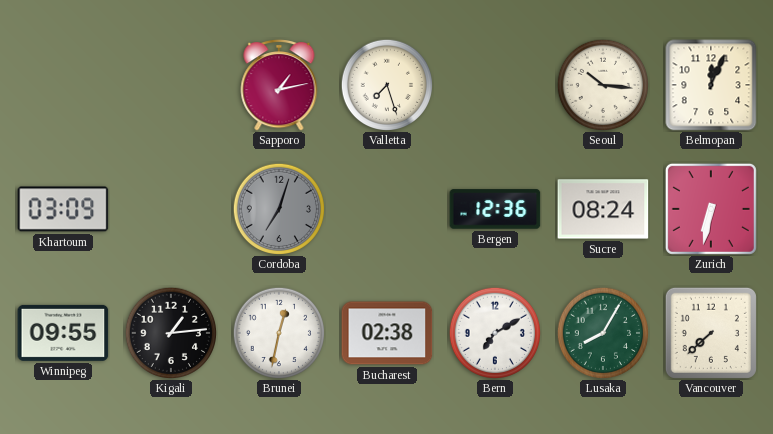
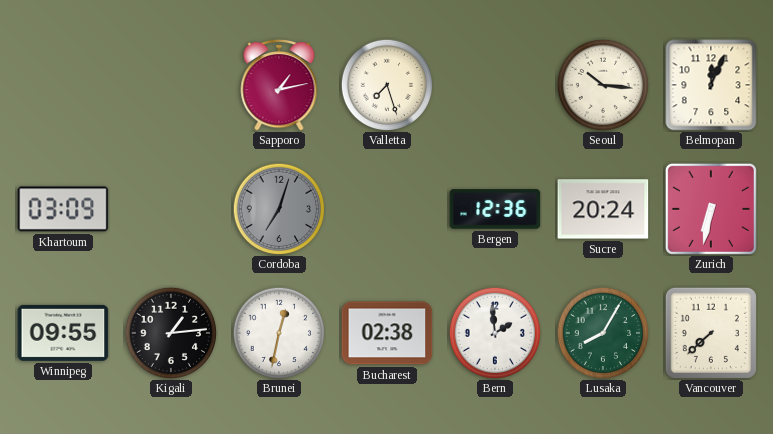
Sucre: 08:24 -> 20:24 (603, 209)
Bern: 7:10 -> 1:59 (494, 332)
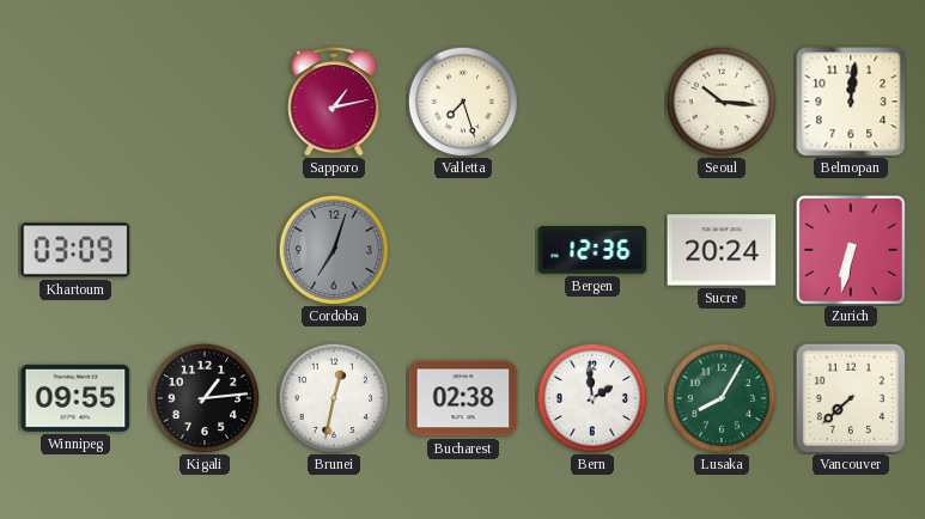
Belmopan: 12:04 -> 12:01 (851, 102)
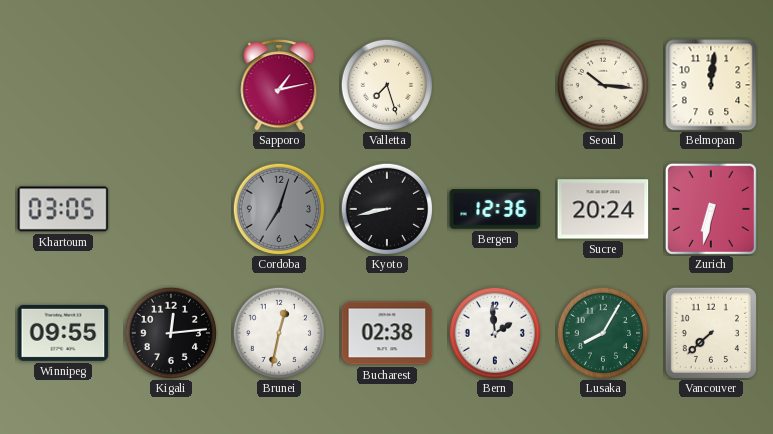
Khartoum: 03:09 -> 03:05 (63, 209)
Kyoto: none -> 8:43 (386, 208)
Kigali: 1:14 -> 12:14 (170, 332)
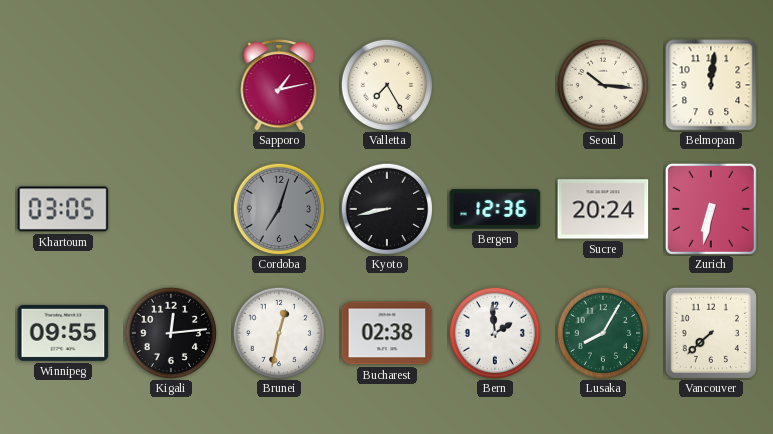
Valletta: 7:27 -> 7:25 (386, 84)
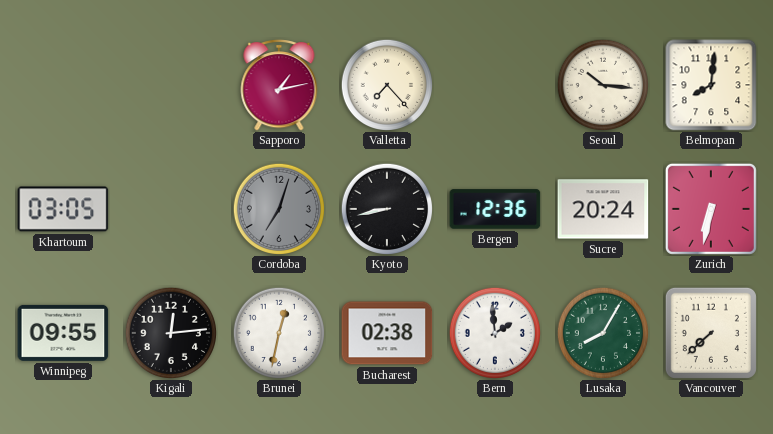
Valletta: 7:25 -> 7:23 (386, 84)
Belmopan: 12:01 -> 8:01 (711, 85)
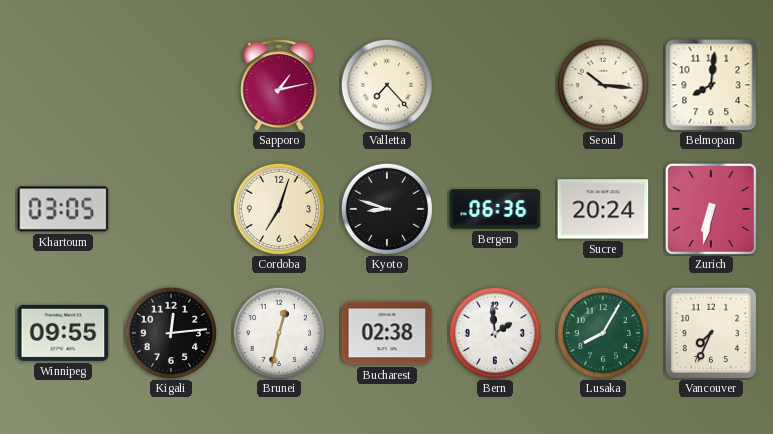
Cordoba dial: grey -> cream (278, 208)
Kyoto: 8:43 -> 8:48 (386, 208)
Bergen: 12:36 -> 06:36 (495, 209)
Vancouver: 7:38 -> 7:34 (711, 333)
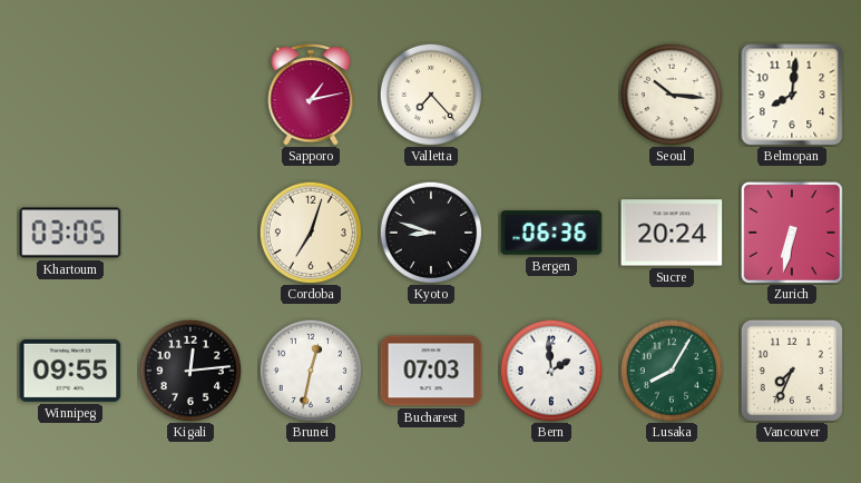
Bucharest: 02:38 -> 07:03 (431, 371)
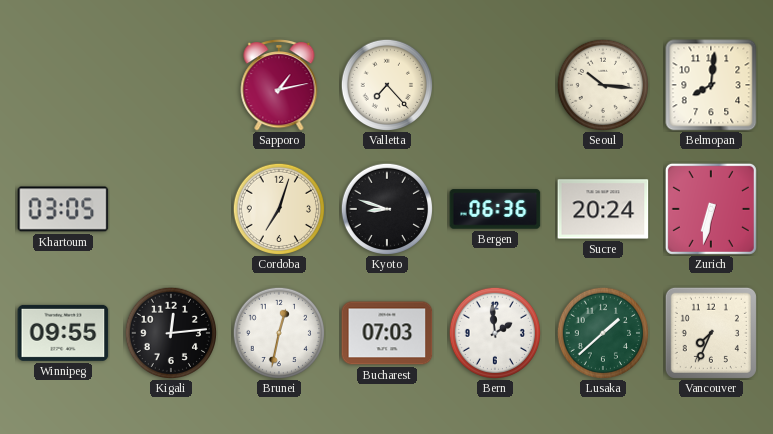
Lusaka: 8:05 -> 1:38 (602, 332)
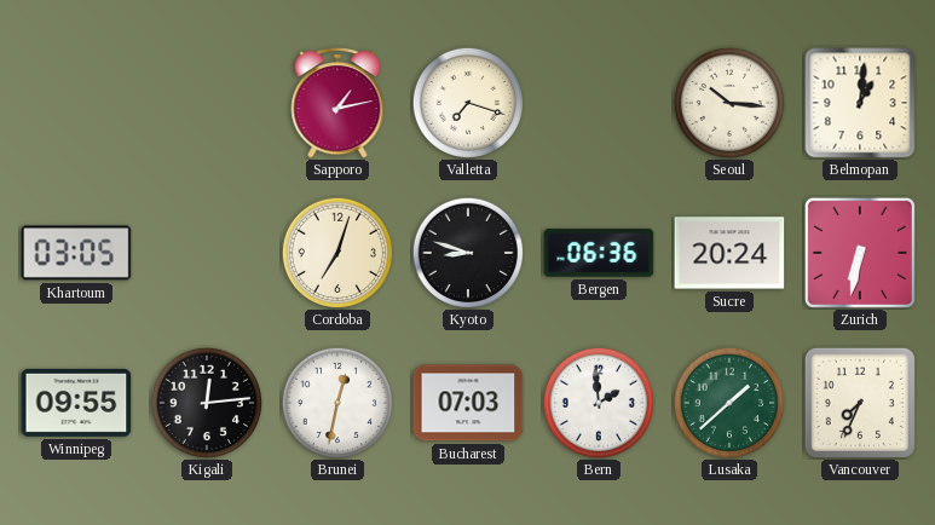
Valletta: 7:23 -> 7:18 (467, 102)
Belmopan: 8:01 -> 1:01 (860, 103)
